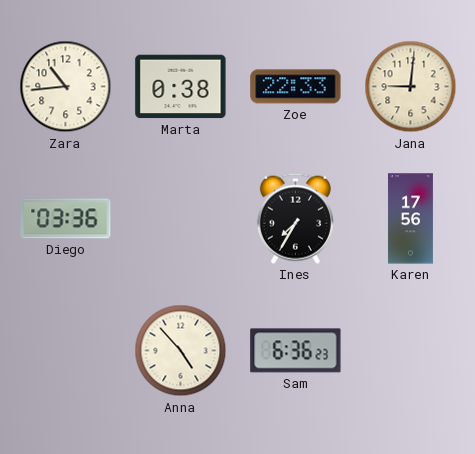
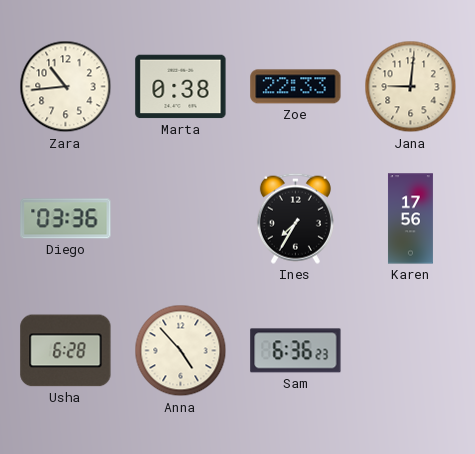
Usha: none -> 6:28 (66, 351)
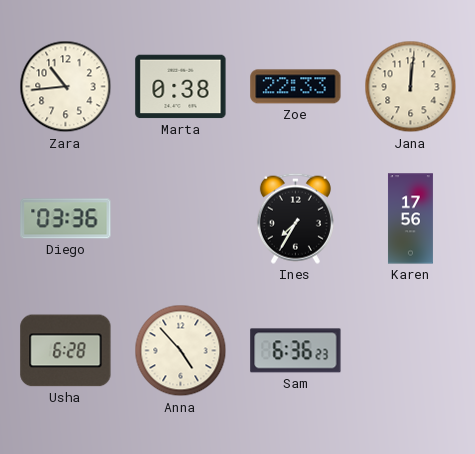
Jana: 9:01 -> 12:01 (411, 87)
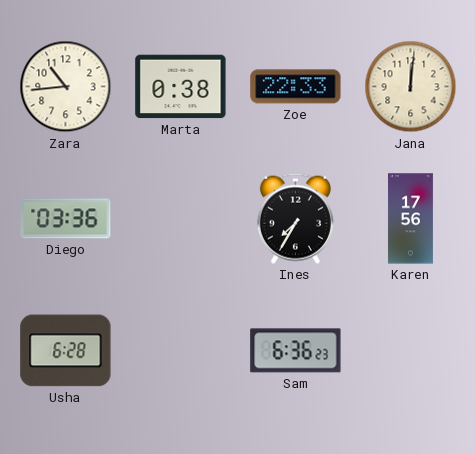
Anna: 4:53 -> none (181, 351)
